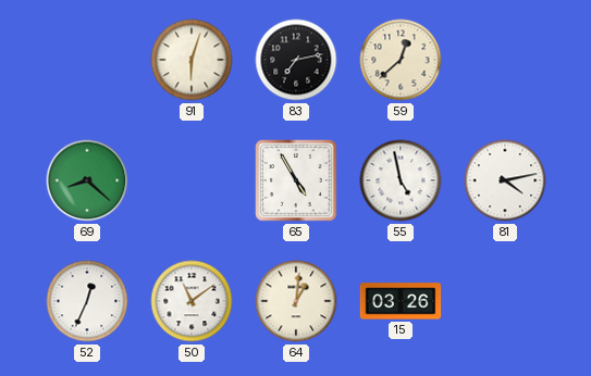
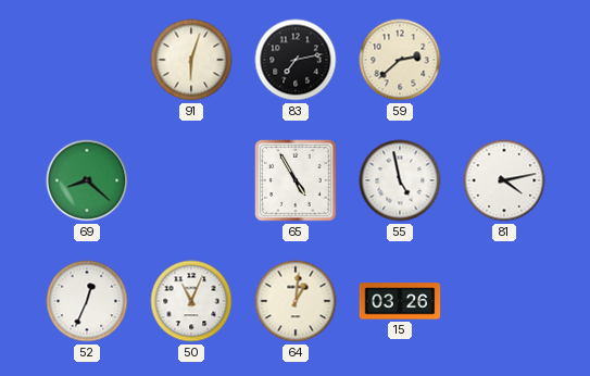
59: 12:38 -> 2:38 (400, 60)
50: 11:09 -> 11:04 (191, 301)
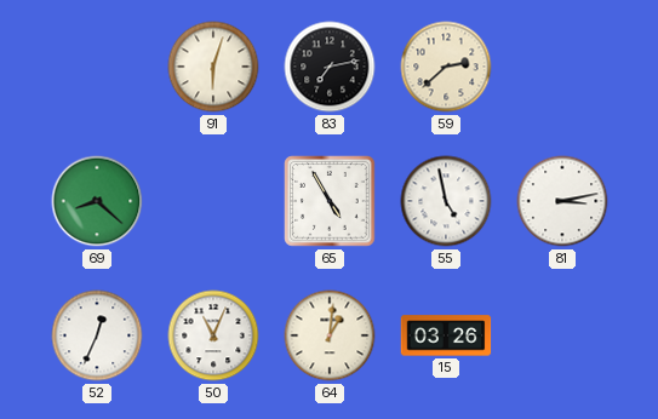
81: 4:13 -> 3:13 (562, 201)
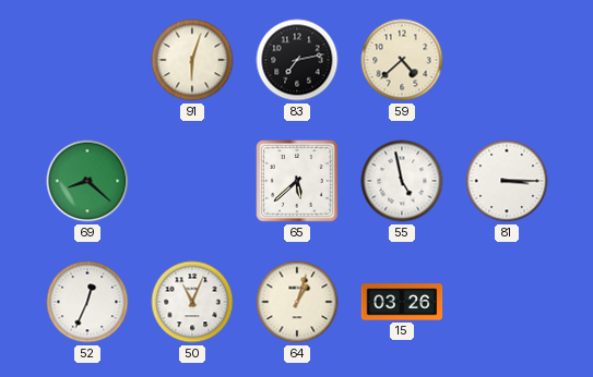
59: 2:38 -> 4:38 (402, 60)
65: 4:55 -> 5:38 (297, 181)
81: 3:13 -> 3:15 (507, 181)
64: 1:01 -> 1:03 (297, 302)
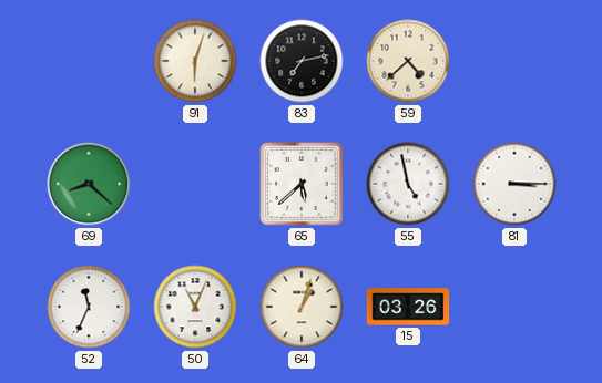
52: 12:34 -> 11:34 (89, 307)
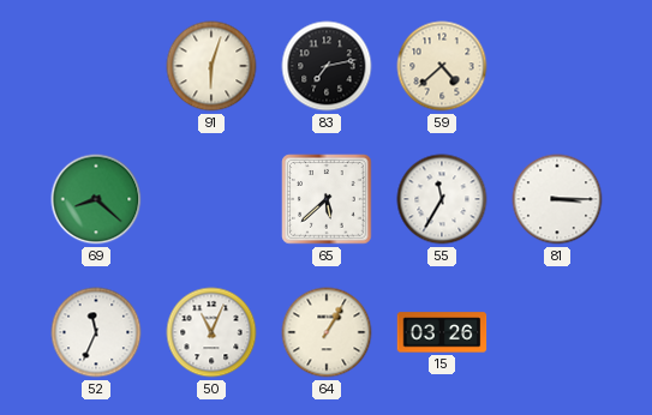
55: 4:58 -> 11:35 (442, 199)
64: 1:03 -> 1:05 (327, 332)
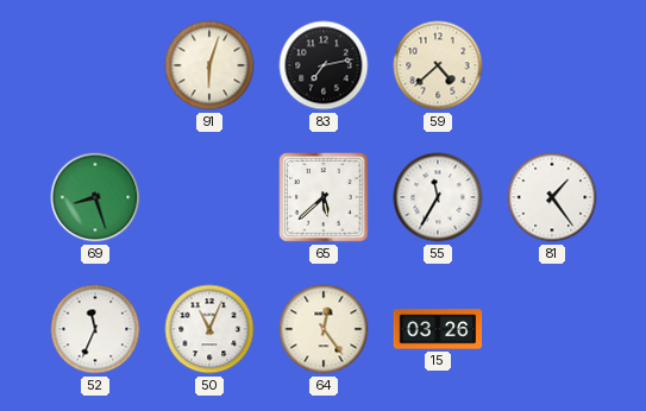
69: 8:22 -> 8:27 (95, 197)
81: 3:15 -> 1:24 (552, 197)
64: 1:05 -> 12:24 (324, 329)
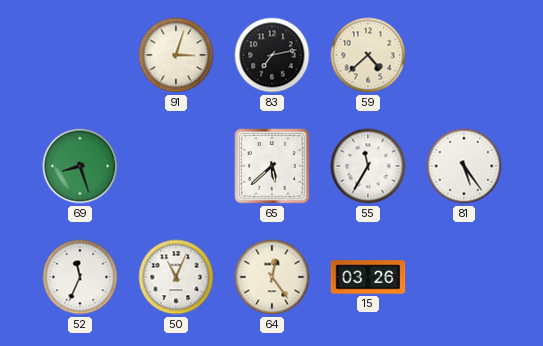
91: 6:03 -> 3:03 (176, 55)
81: 1:24 -> 5:24 (464, 166)
